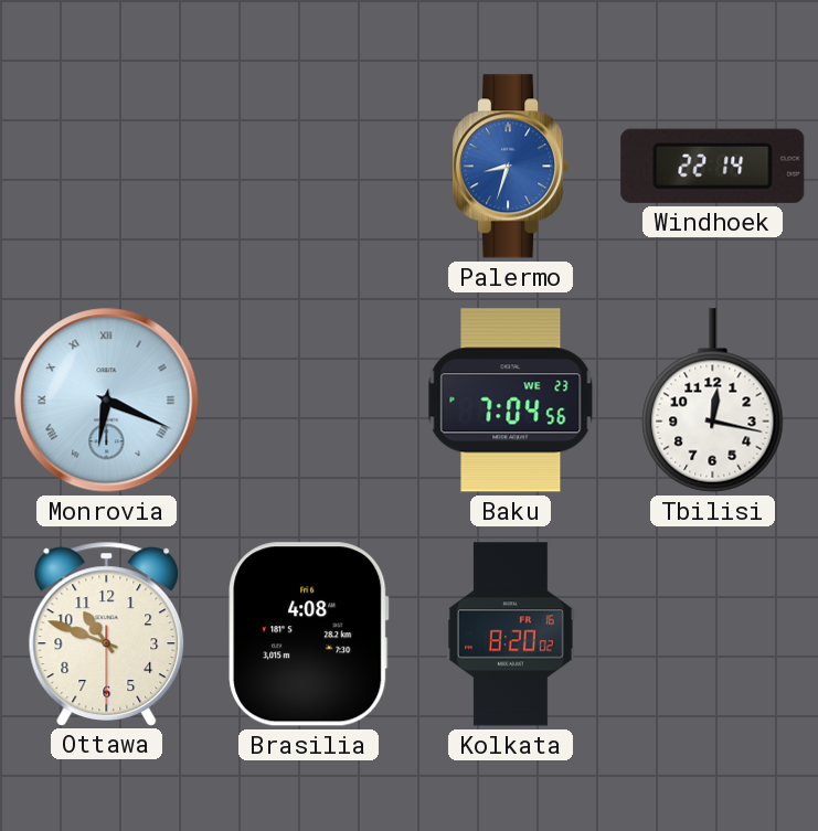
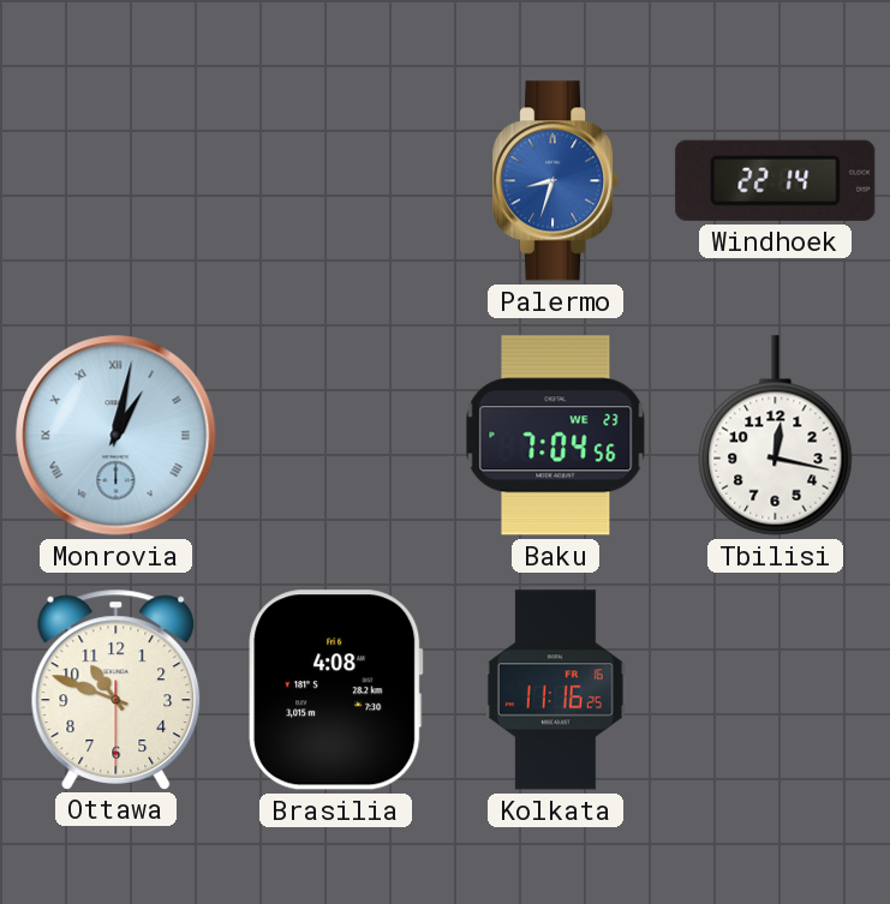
Monrovia: 6:19 -> 1:02 (117, 436)
Kolkata: 8:20 -> 11:16 (555, 690)
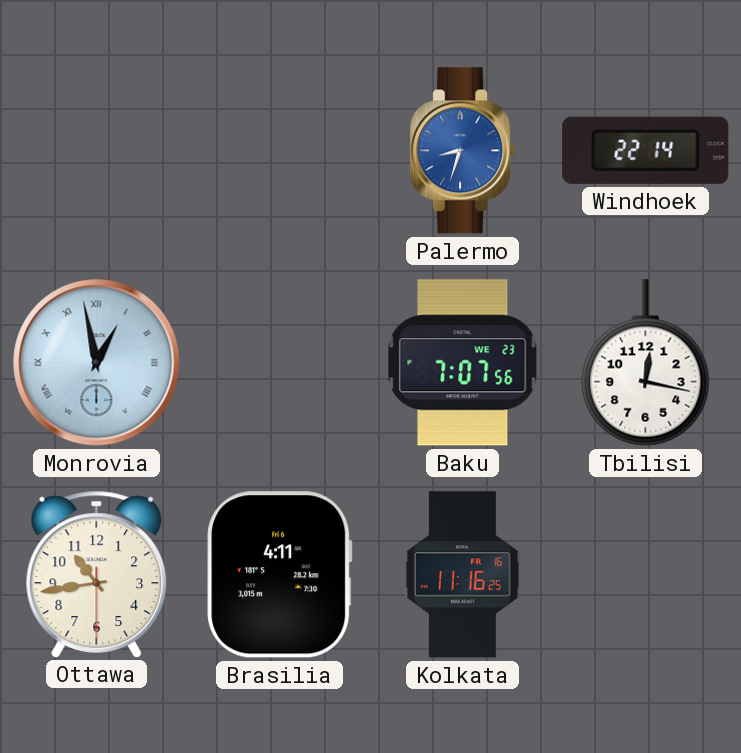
Monrovia: 1:02 -> 12:58 (97, 363)
Baku: 7:04 -> 7:07 (463, 363)
Ottawa: 10:48 -> 10:43 (97, 574)
Brasilia: 4:08 -> 4:11 (280, 575)
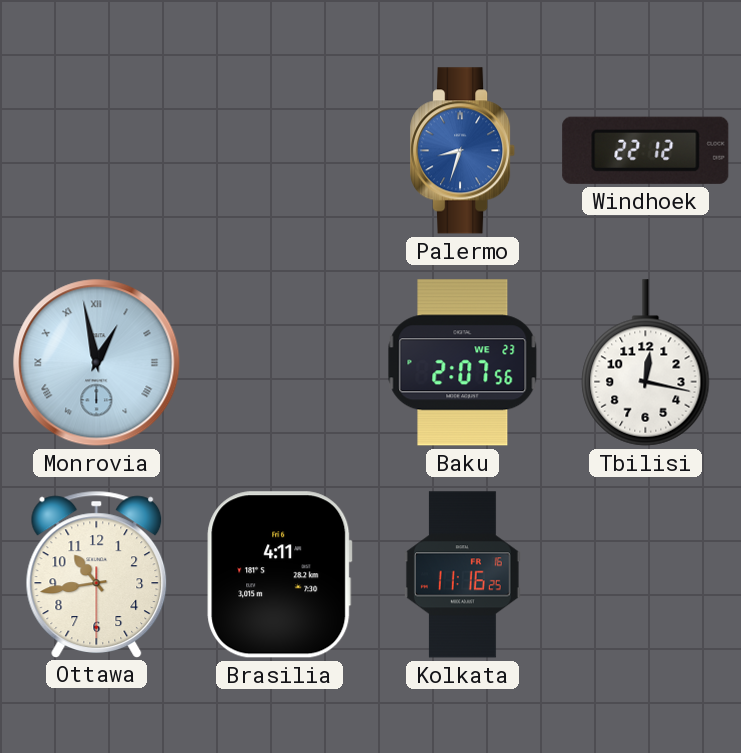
Windhoek: 22:14 -> 22:12 (646, 150)
Baku: 7:07 -> 2:07 (463, 363)
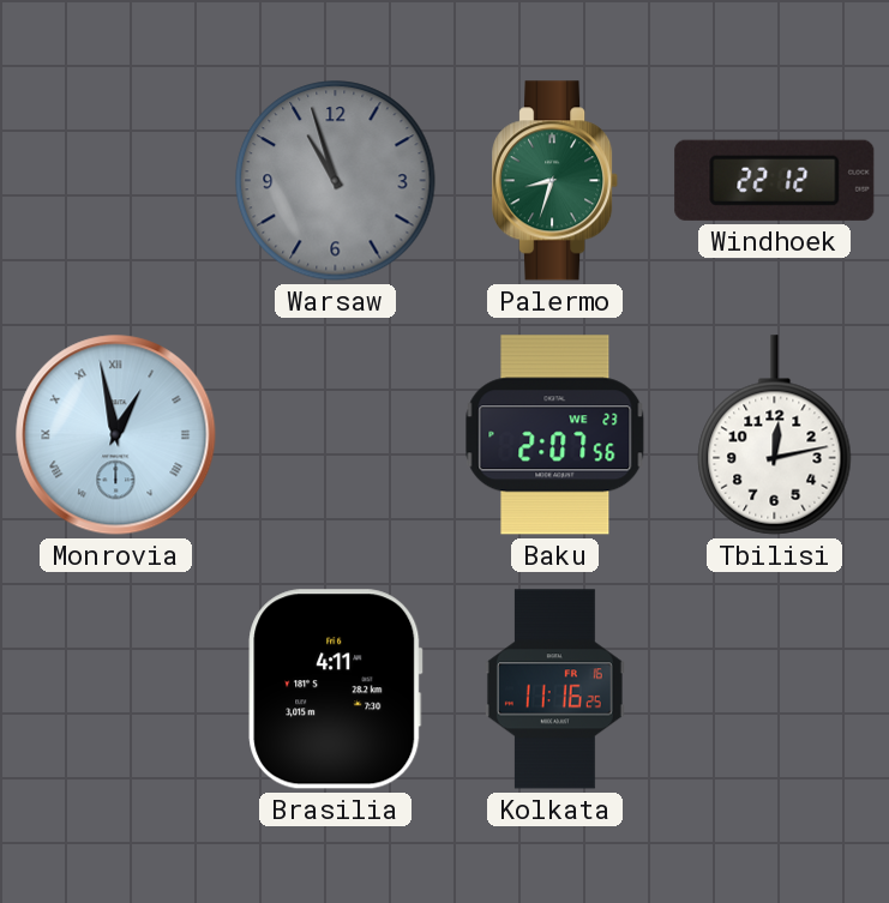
Warsaw: none -> 10:57 (336, 181)
Palermo dial: blue -> green (555, 181)
Tbilisi: 12:17 -> 12:13 (775, 435)
Ottawa: 10:43 -> none (97, 574)
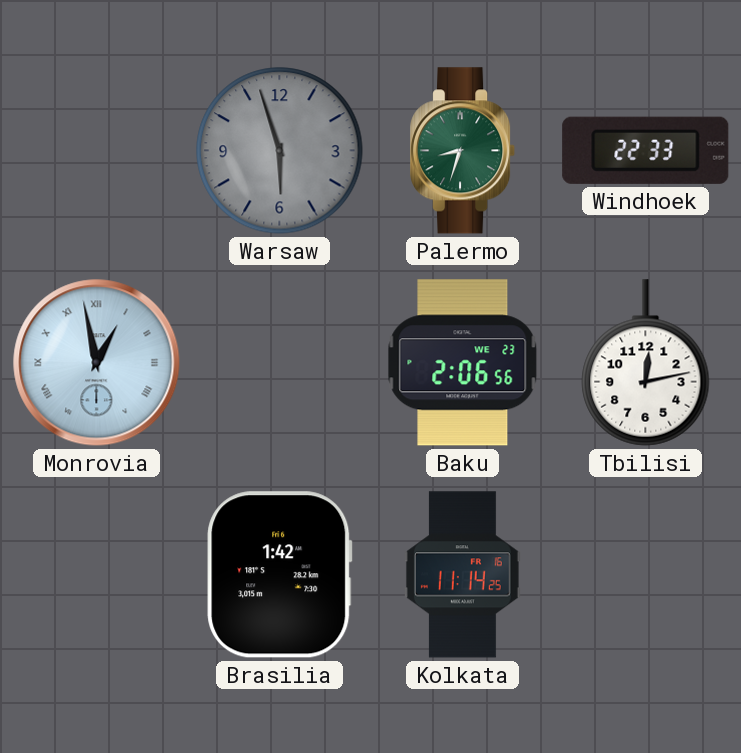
Warsaw: 10:57 -> 5:57 (280, 151)
Windhoek: 22:12 -> 22:33 (646, 150)
Baku: 2:07 -> 2:06 (463, 363)
Brasilia: 4:11 -> 1:42 (280, 575)
Kolkata: 11:16 -> 11:14 (462, 575)
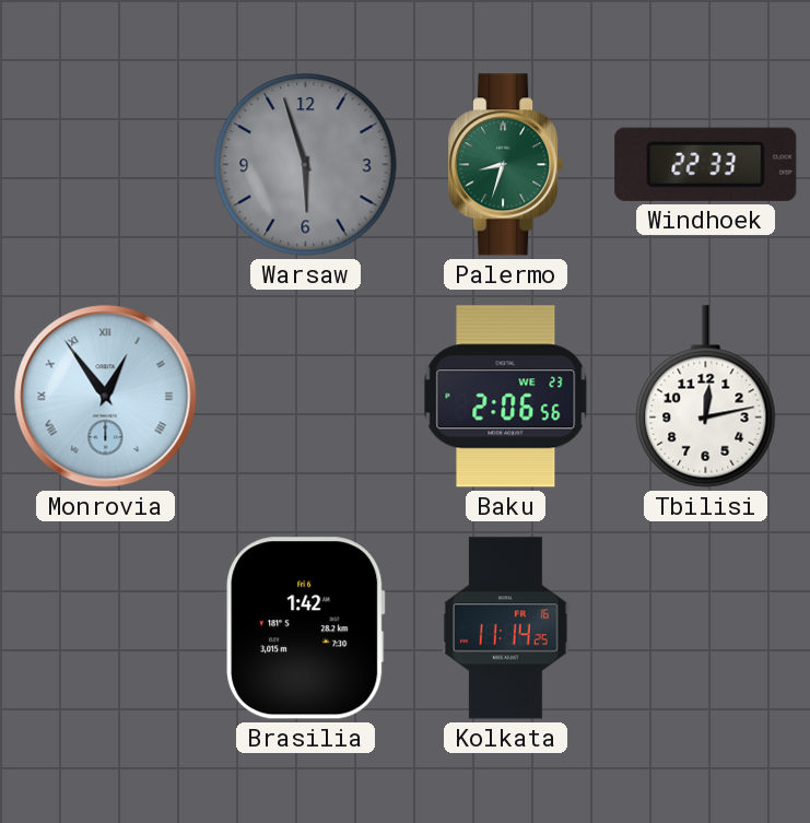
Monrovia: 12:58 -> 12:54 (106, 397)
